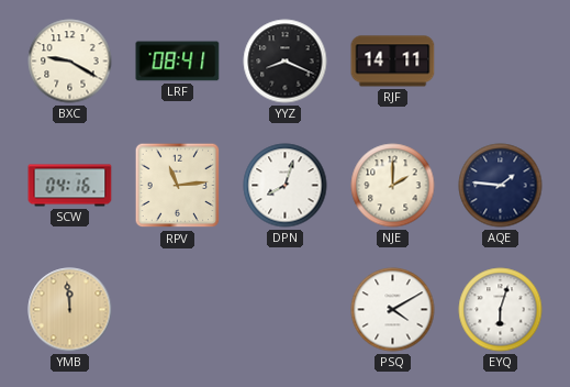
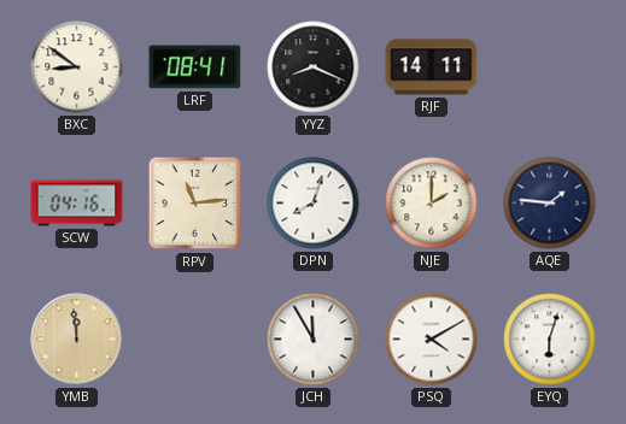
BXC: 9:20 -> 8:51 (77, 67)
JCH: none -> 11:55 (314, 340)
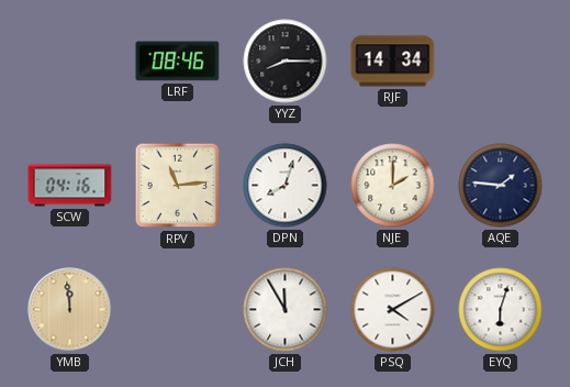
BXC: 8:51 -> none (77, 67)
LRF: 08:41 -> 08:46 (178, 62)
YYZ: 8:19 -> 8:15 (286, 62)
RJF: 14:11 -> 14:34 (393, 62)
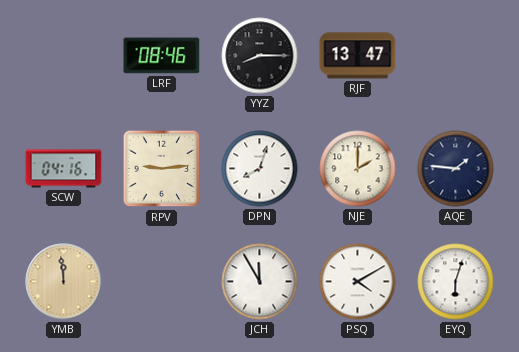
RJF: 14:34 -> 13:47 (358, 56)
RPV: 11:14 -> 9:14 (162, 169)
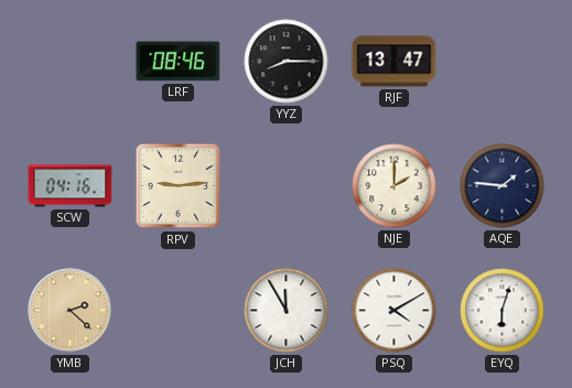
DPN: 8:03 -> none (260, 169)
YMB: 11:59 -> 2:22 (71, 311)
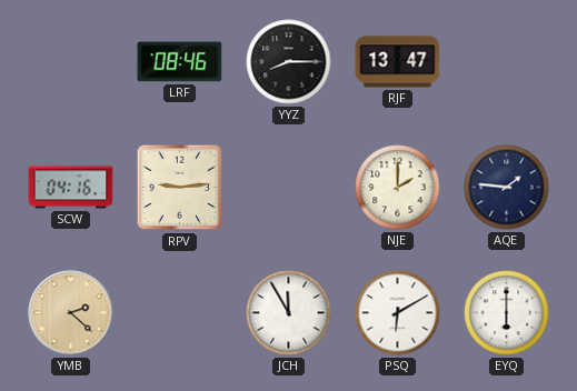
PSQ: 4:10 -> 6:10 (398, 313)
EYQ: 6:03 -> 6:00 (507, 313)
